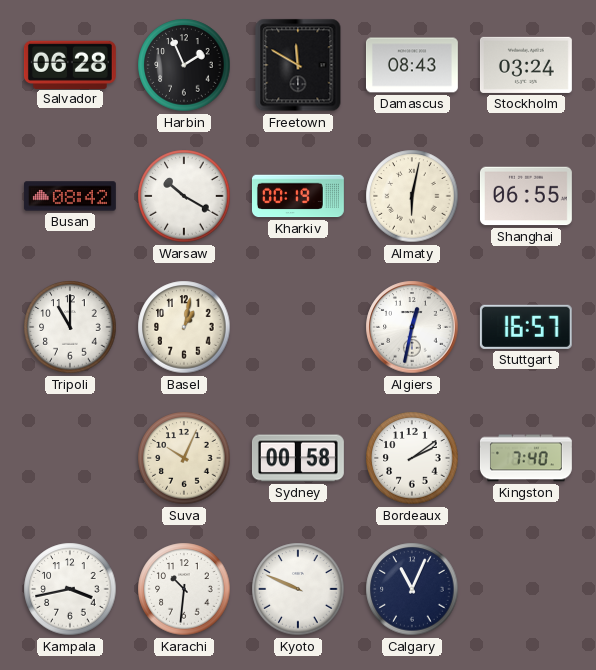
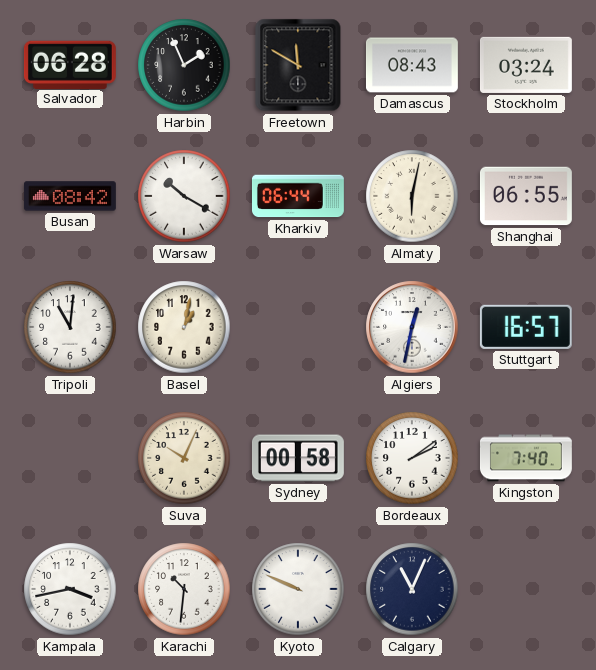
Kharkiv: 00:19 -> 06:44 (298, 196)
Tripoli: 11:00 -> 11:01 (70, 327)
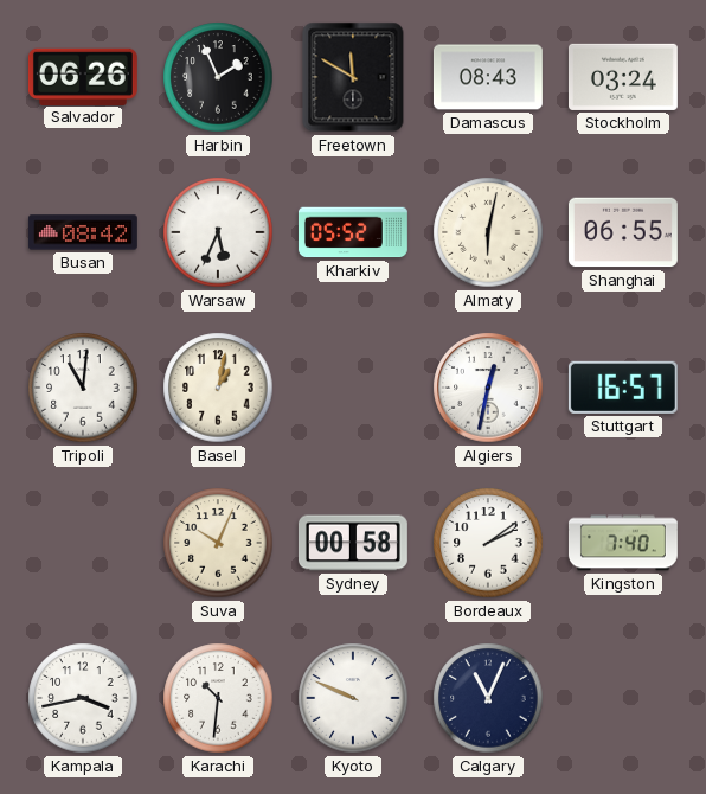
Salvador: 06:28 -> 06:26 (83, 76)
Warsaw: 10:20 -> 5:34 (218, 232)
Kharkiv: 06:44 -> 05:52 (353, 232)
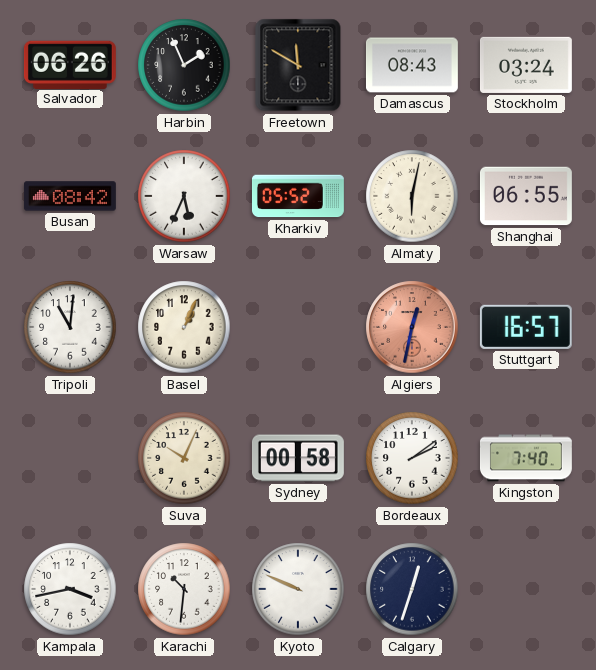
Basel: 1:02 -> 1:04 (184, 327)
Algiers dial: white -> salmon (412, 327)
Calgary: 11:04 -> 12:33 (412, 589)
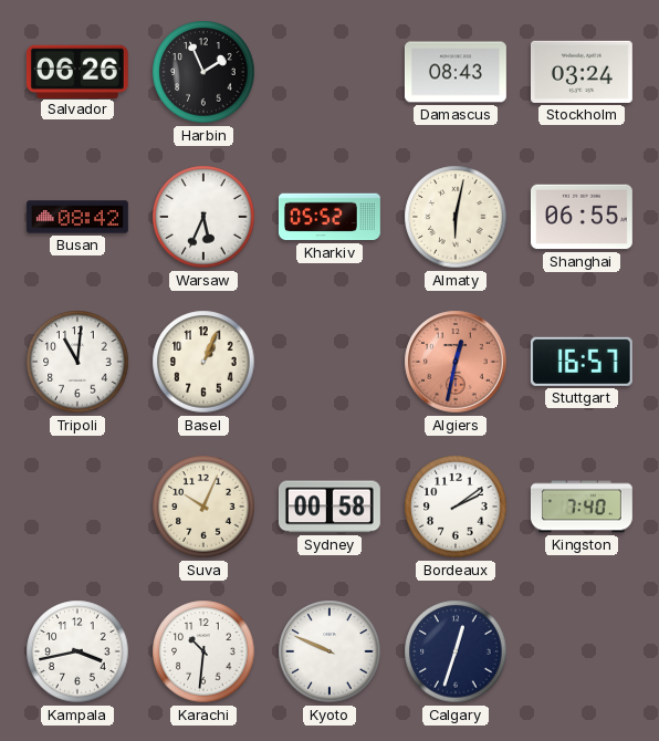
Freetown: 11:50 -> none (298, 65)
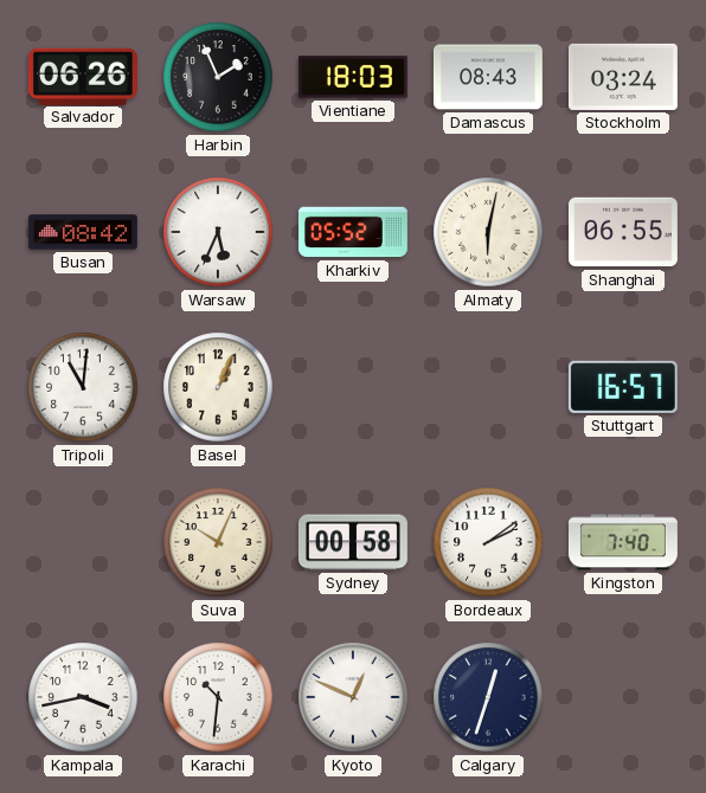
Vientiane: none -> 18:03 (353, 77)
Algiers: 12:32 -> none (456, 362)
Kyoto: 9:49 -> 12:49 (353, 697)
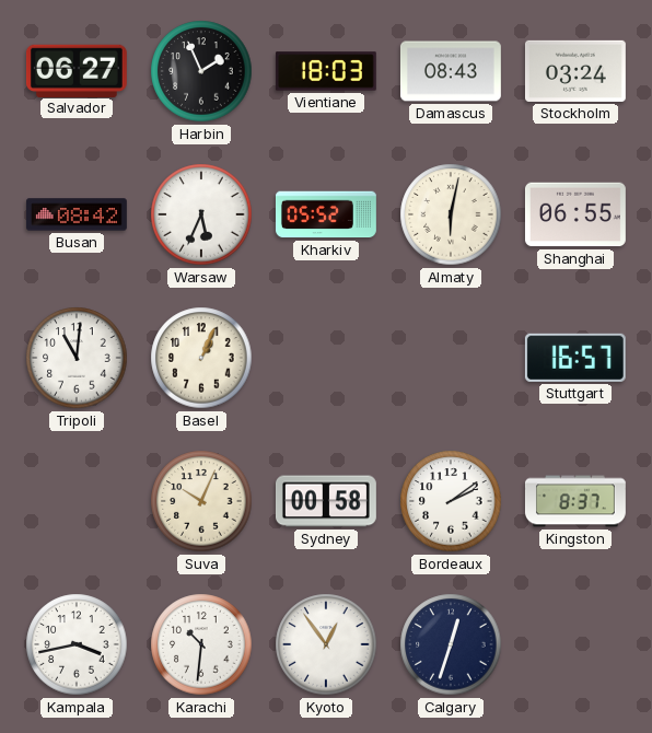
Salvador: 06:26 -> 06:27 (77, 70)
Kingston: 7:40 -> 8:37 (575, 501)
Kyoto: 12:49 -> 12:54 (326, 644)
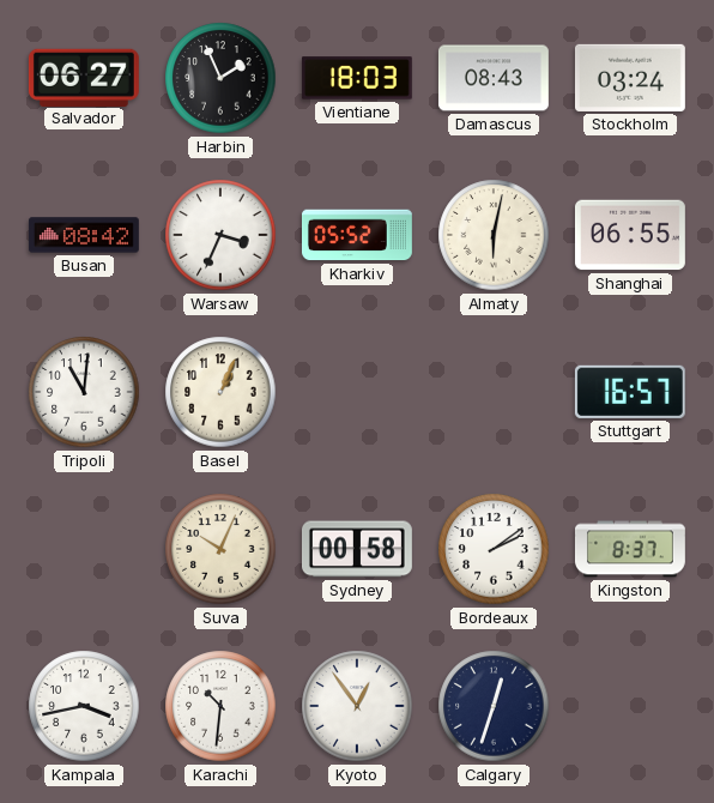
Warsaw: 5:34 -> 3:34 (220, 235)
